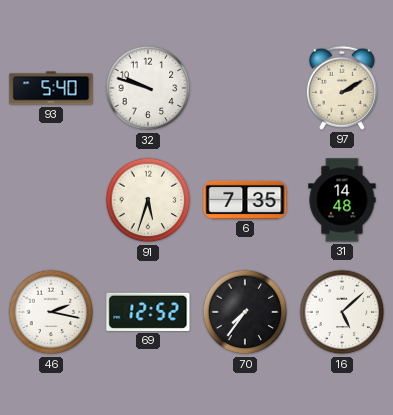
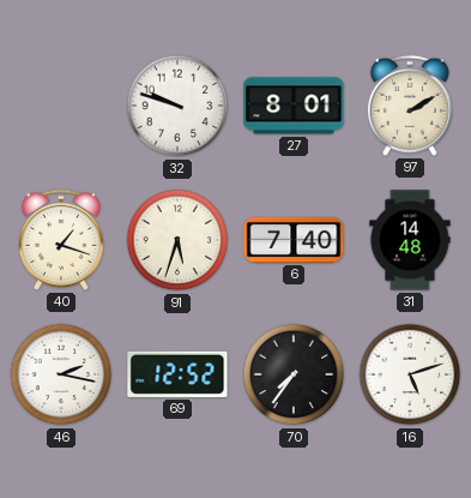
93: 5:40 -> none (51, 88)
27: none -> 8:01 (294, 106)
40: none -> 1:18 (61, 240)
6: 7:35 -> 7:40 (294, 240)
16: 5:08 -> 5:12 (410, 374)
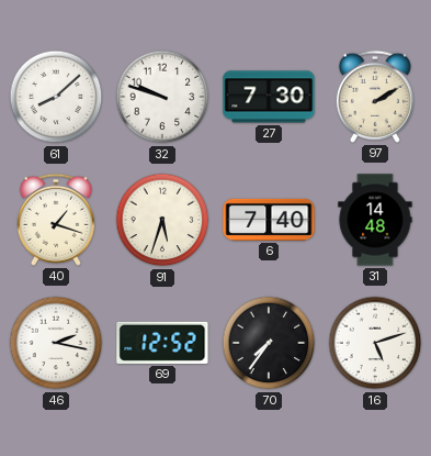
61: none -> 8:08 (56, 97)
27: 8:01 -> 7:30 (269, 97)
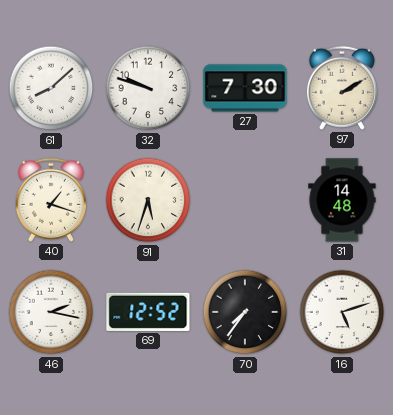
6: 7:40 -> none (269, 220)
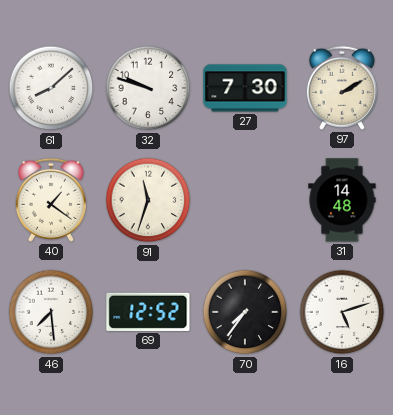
40: 1:18 -> 1:21 (51, 200)
91: 5:33 -> 11:33 (148, 200)
46: 2:17 -> 7:29 (51, 312)
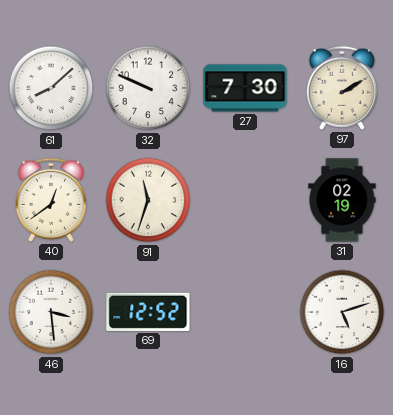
32: 9:48 -> 9:49 (148, 88)
40: 1:21 -> 12:39 (51, 200)
31: 14:48 -> 02:19 (342, 200)
46: 7:29 -> 3:29 (51, 312)
70: 7:36 -> none (245, 312)
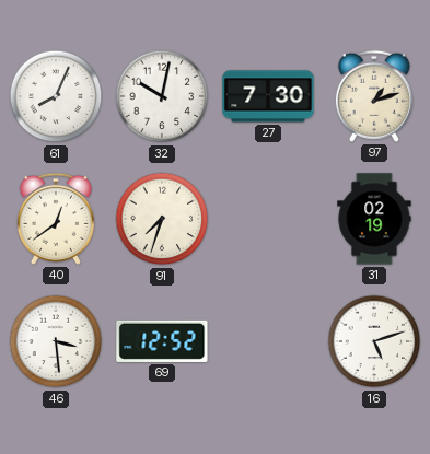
61: 8:08 -> 8:04 (56, 96)
32: 9:49 -> 10:02 (162, 96)
97: 2:10 -> 1:12 (374, 96)
91: 11:33 -> 7:33 (162, 219)
